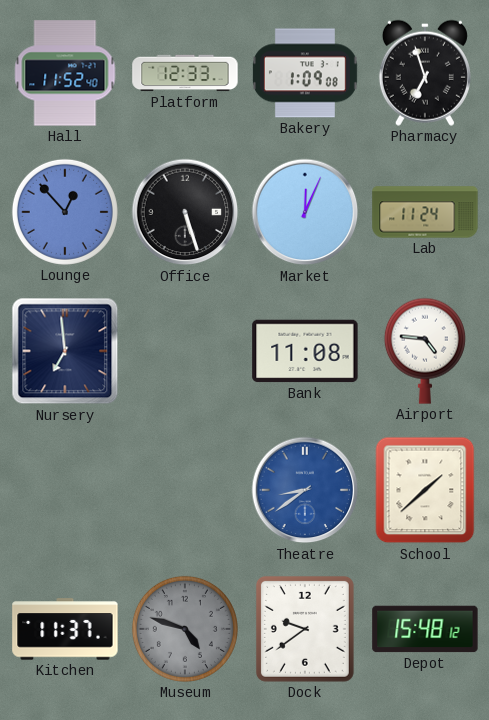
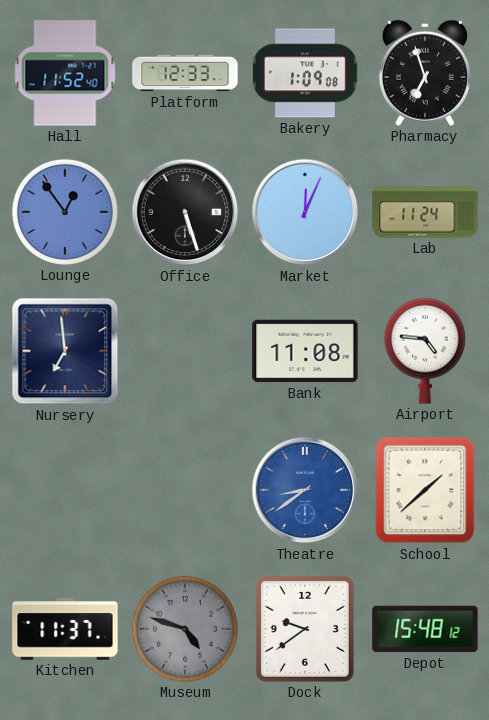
Lounge: 12:53 -> 12:54 (65, 212)
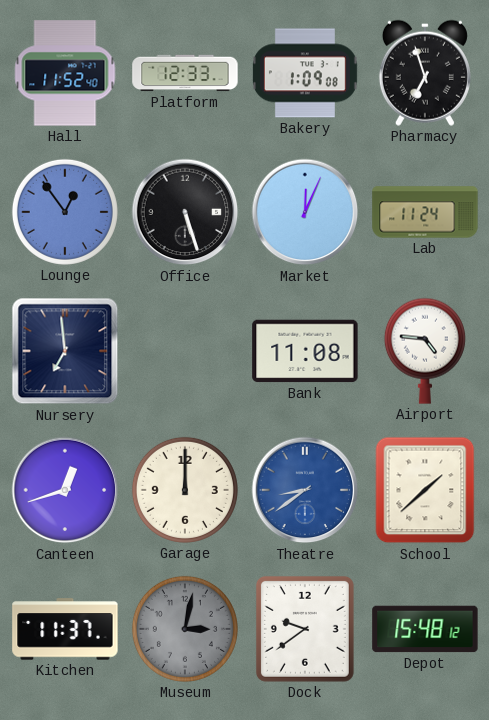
Canteen: none -> 12:42 (65, 490)
Garage: none -> 12:00 (185, 490)
Museum: 4:48 -> 3:02 (185, 629)
